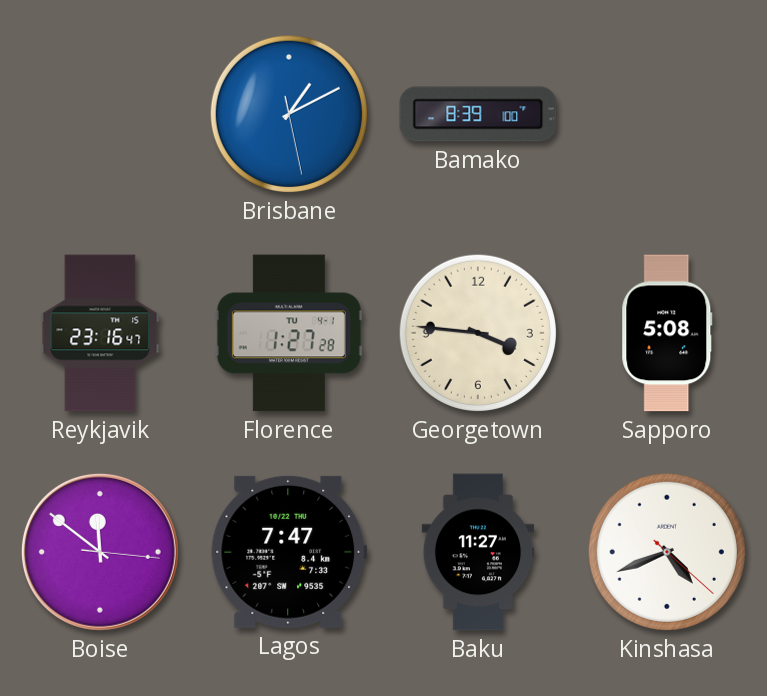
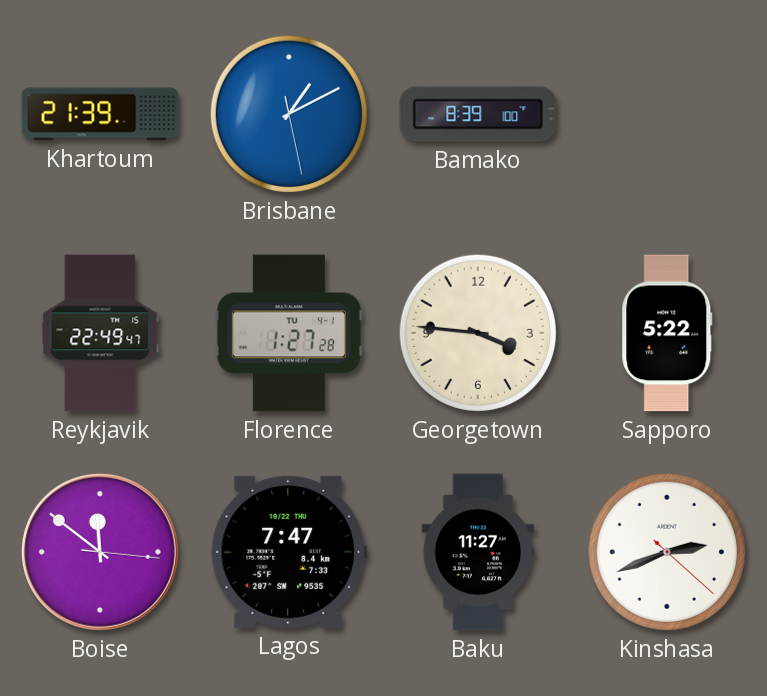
Khartoum: none -> 21:39 (100, 114)
Reykjavik: 23:16 -> 22:49 (100, 333)
Sapporo: 5:08 -> 5:22 (667, 333)
Kinshasa: 4:41 -> 2:41 (667, 552)
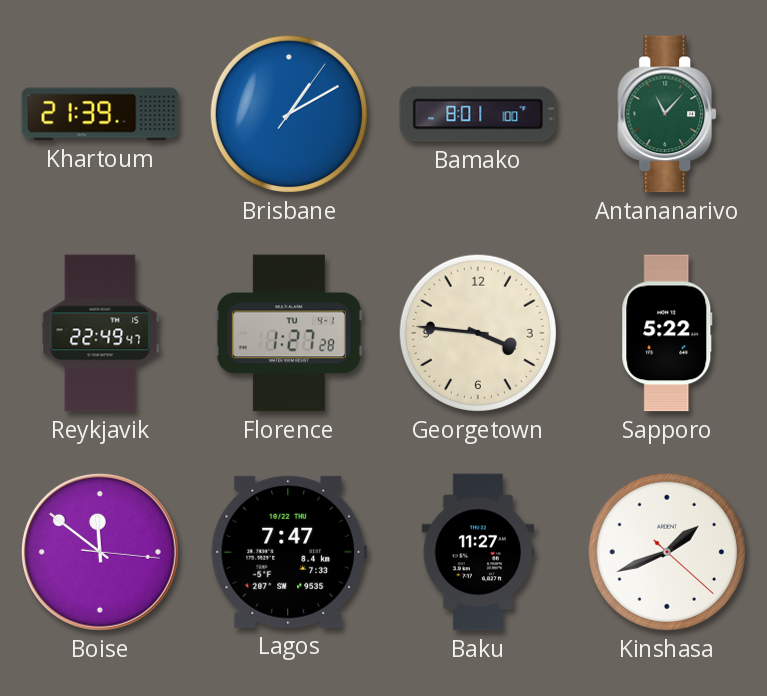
Brisbane: 1:10:28 -> 1:10:06 (289, 114)
Bamako: 8:39 -> 8:01 (478, 114)
Antananarivo: none -> 11:07 (668, 114)
Kinshasa: 2:41 -> 1:41 (667, 552)
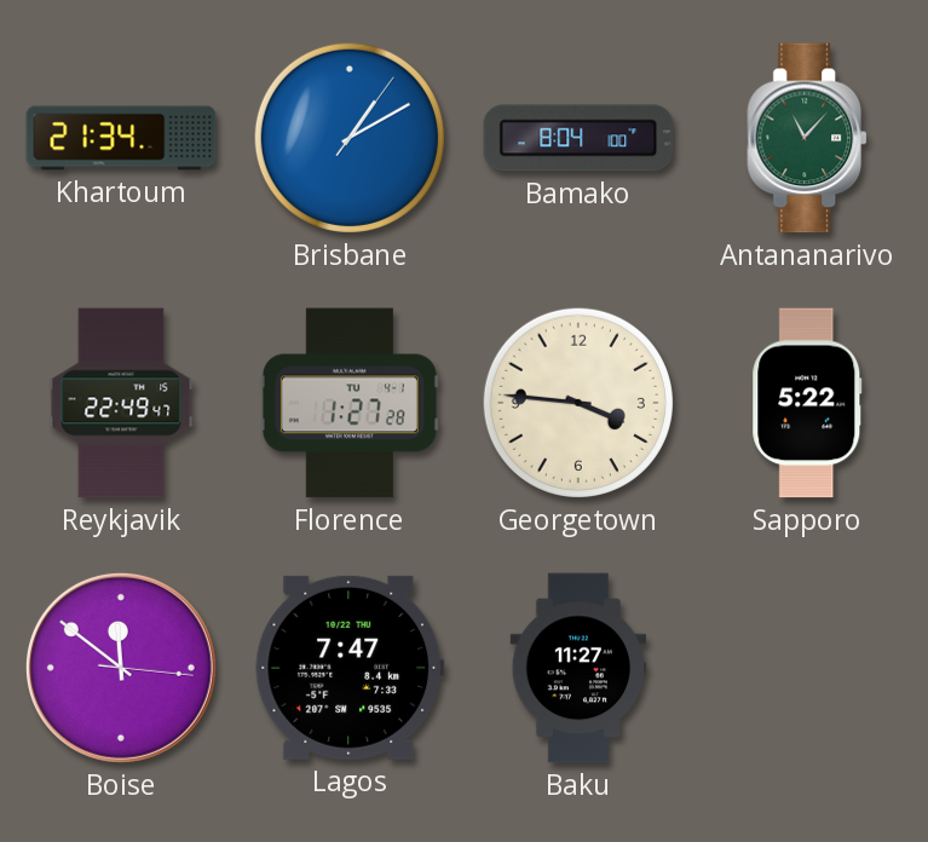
Khartoum: 21:39 -> 21:34 (121, 138)
Bamako: 8:01 -> 8:04 (578, 138)
Kinshasa: 1:41 -> none (667, 552)
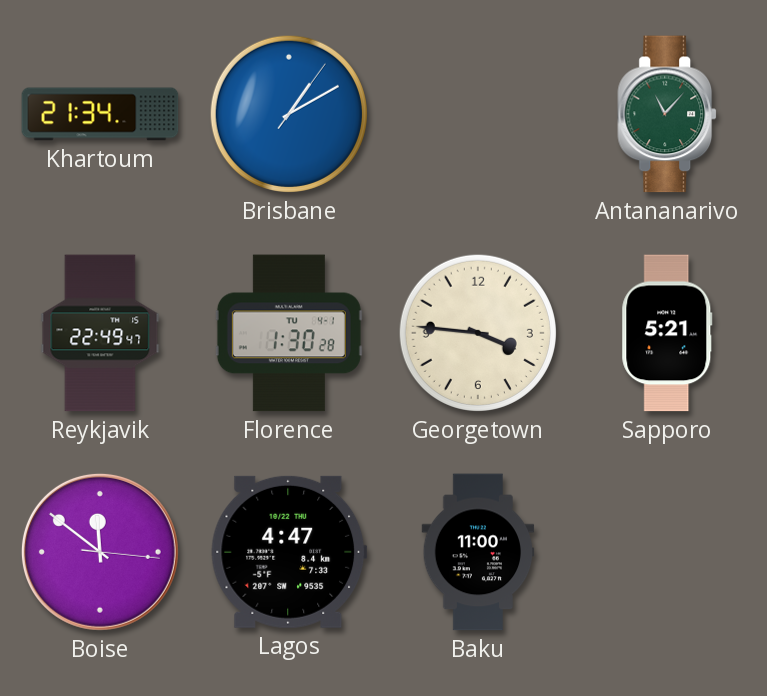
Bamako: 8:04 -> none (578, 138)
Florence: 1:27 -> 1:30 (289, 333)
Sapporo: 5:22 -> 5:21 (667, 333)
Lagos: 7:47 -> 4:47 (289, 552)
Baku: 11:27 -> 11:00 (478, 552)
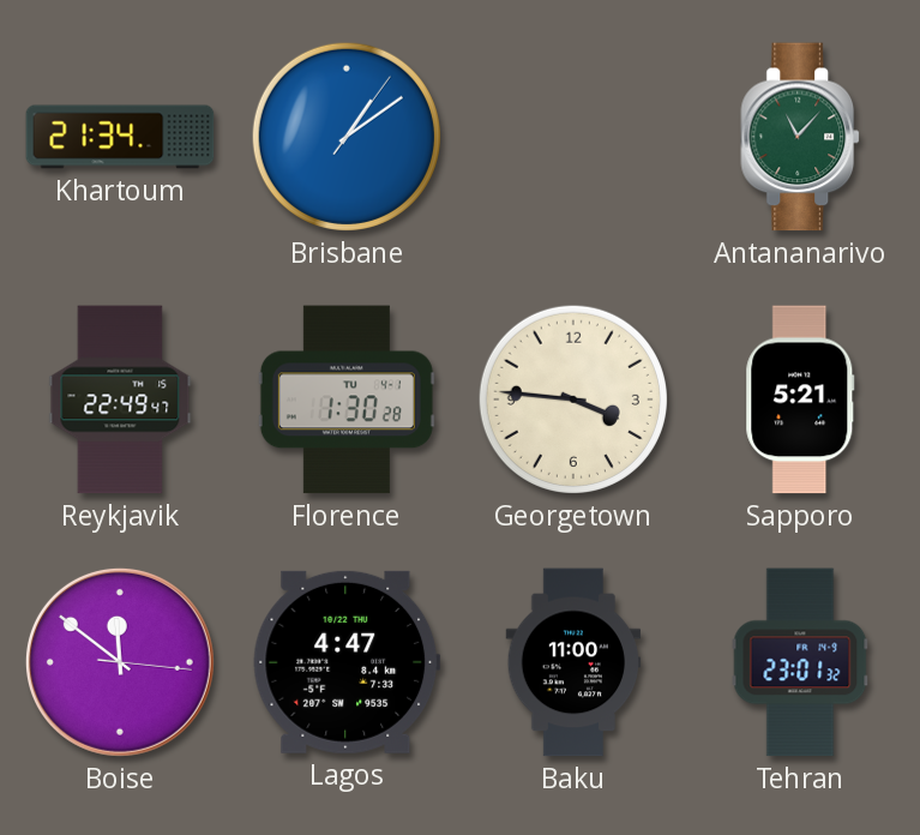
Brisbane: 1:10 -> 1:09 (347, 137)
Tehran: none -> 23:01 (800, 662)
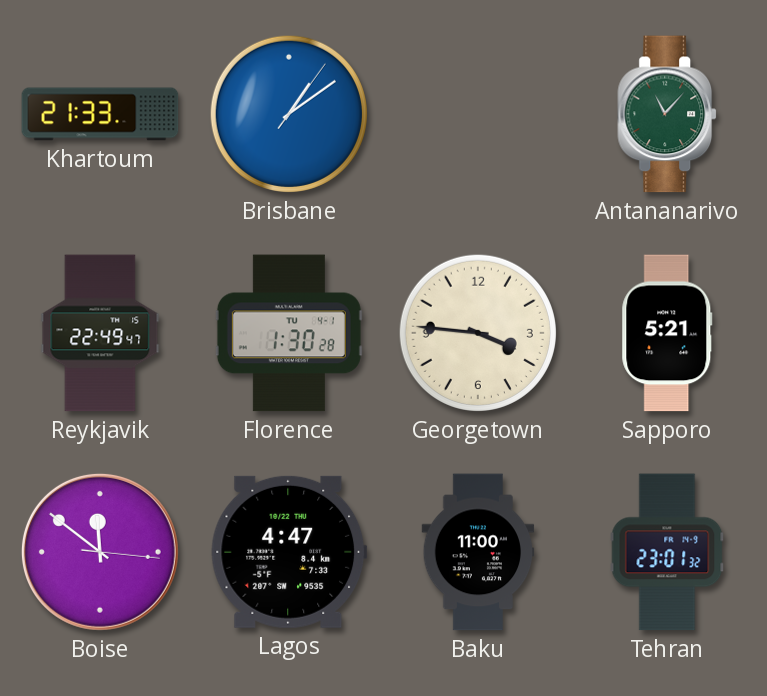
Khartoum: 21:34 -> 21:33 (100, 114)
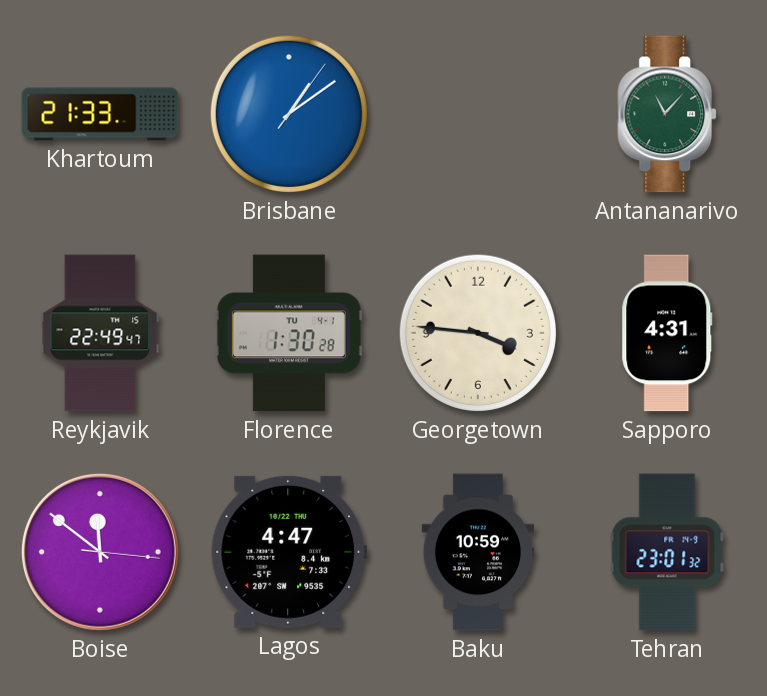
Sapporo: 5:21 -> 4:31 (667, 333)
Baku: 11:00 -> 10:59 (478, 552)
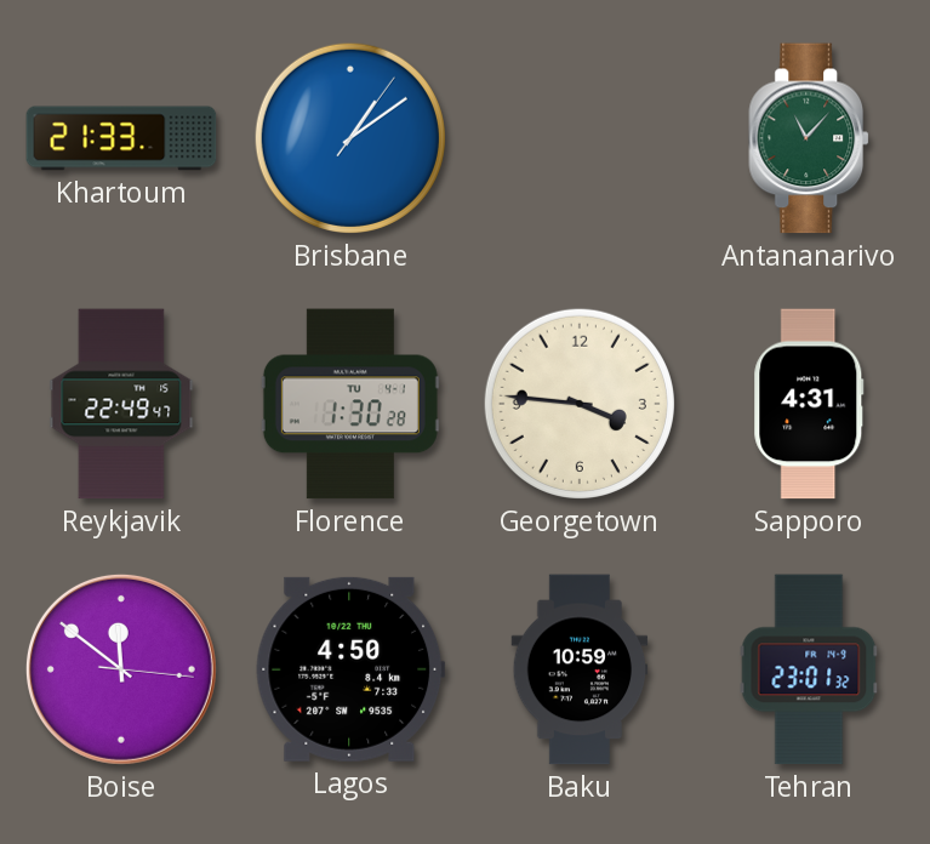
Lagos: 4:47 -> 4:50 (350, 669)
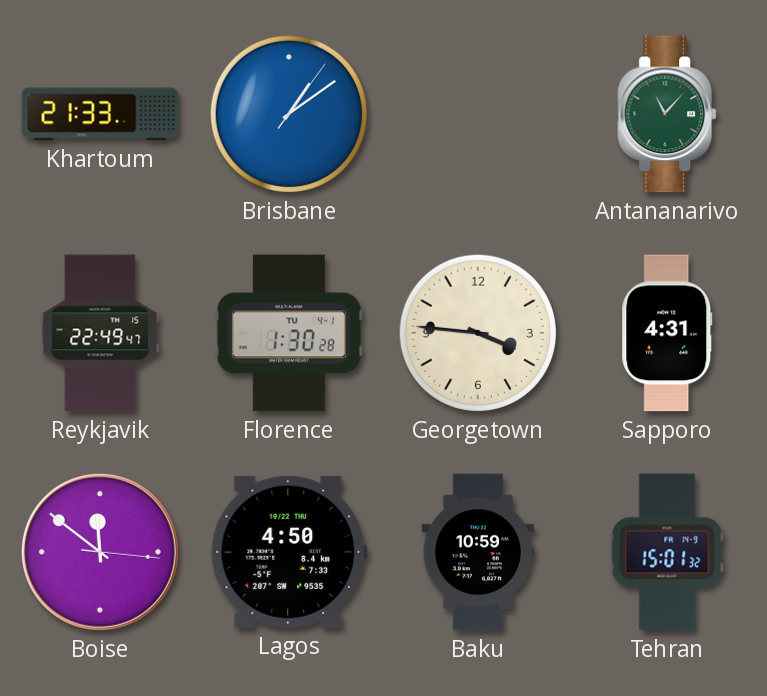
Tehran: 23:01 -> 15:01 (667, 552)
